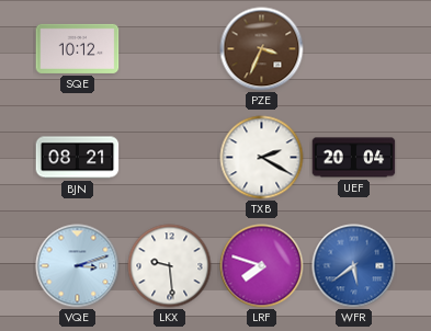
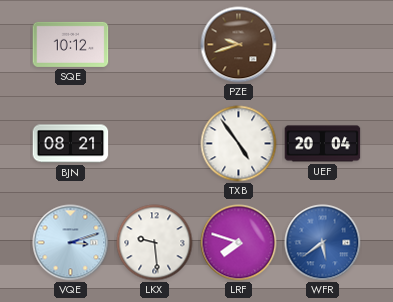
PZE: 3:34 -> 9:42 (239, 45)
TXB: 2:20 -> 4:54 (239, 144)
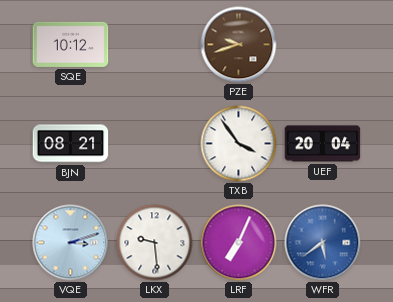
TXB: 4:54 -> 3:54 (239, 144)
LRF: 7:48 -> 7:04 (239, 243)
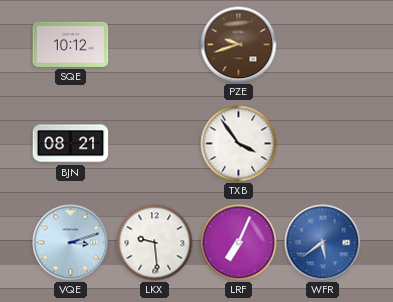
UEF: 20:04 -> none (323, 144)
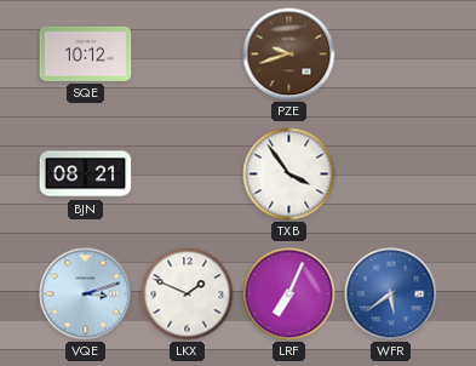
LKX: 9:29 -> 1:49 (188, 294)
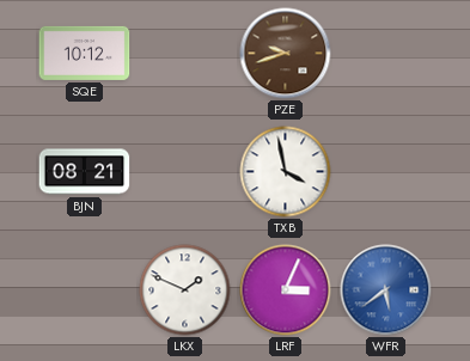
TXB: 3:54 -> 3:58 (286, 172)
VQE: 3:12 -> none (86, 294)
LRF: 7:04 -> 3:04 (286, 290)
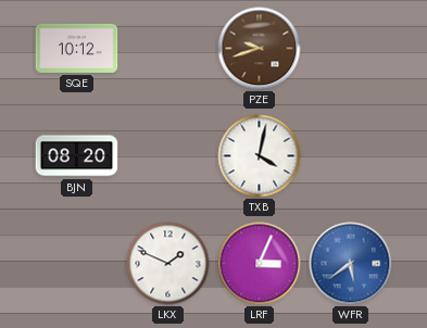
BJN: 08:21 -> 08:20 (77, 156)
TXB: 3:58 -> 4:02 (260, 156)
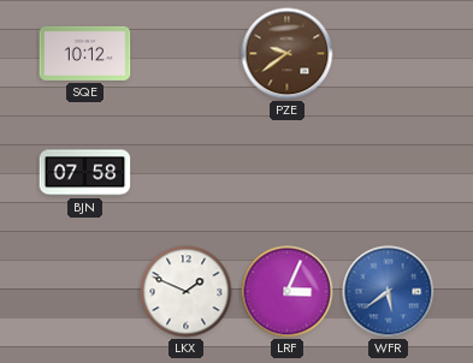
PZE: 9:42 -> 9:39 (288, 54)
BJN: 08:20 -> 07:58 (85, 173)
TXB: 4:02 -> none (260, 156)
